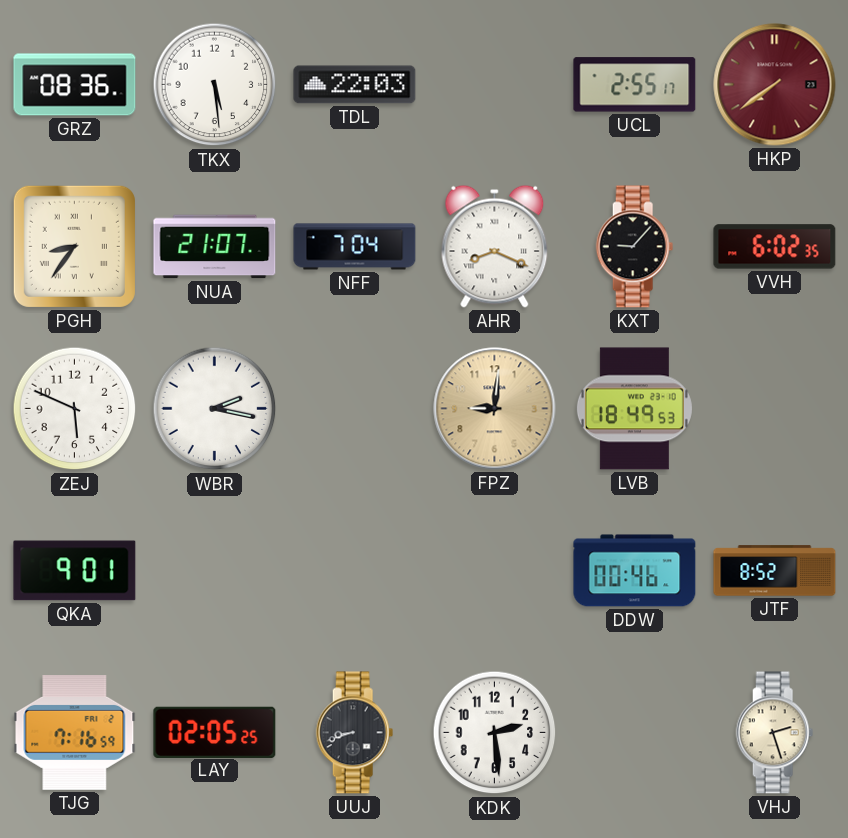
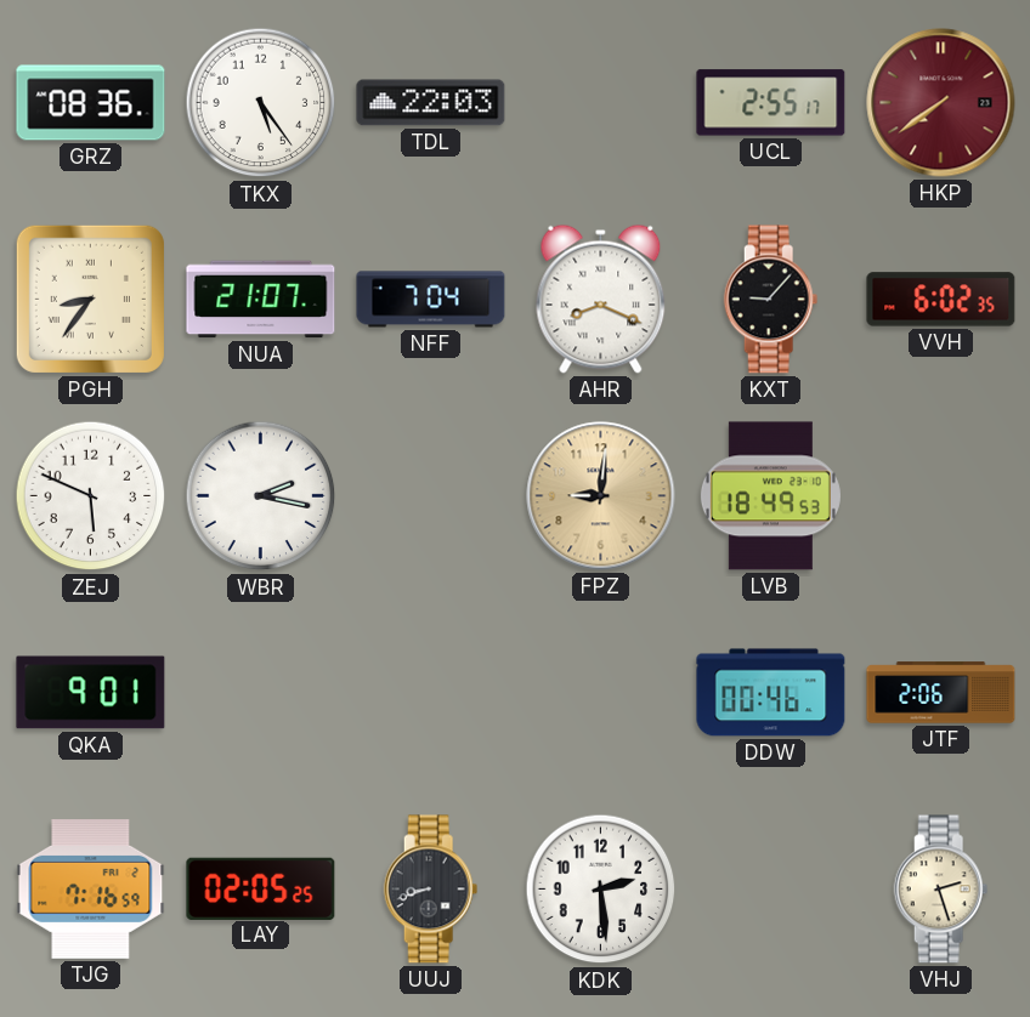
TKX: 5:29 -> 5:24 (261, 103)
JTF: 8:52 -> 2:06 (941, 693)
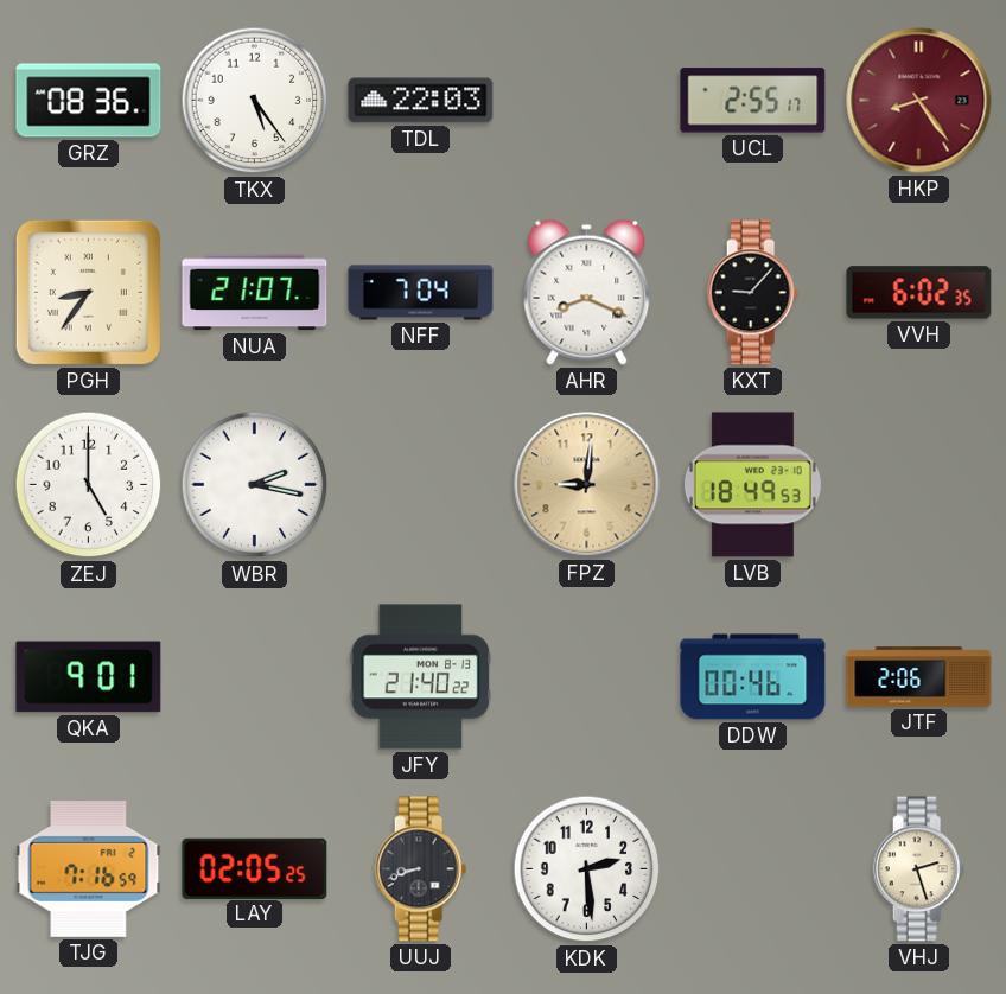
HKP: 7:39 -> 8:24 (919, 101)
ZEJ: 5:49 -> 5:00 (89, 485)
JFY: none -> 21:40 (421, 677)
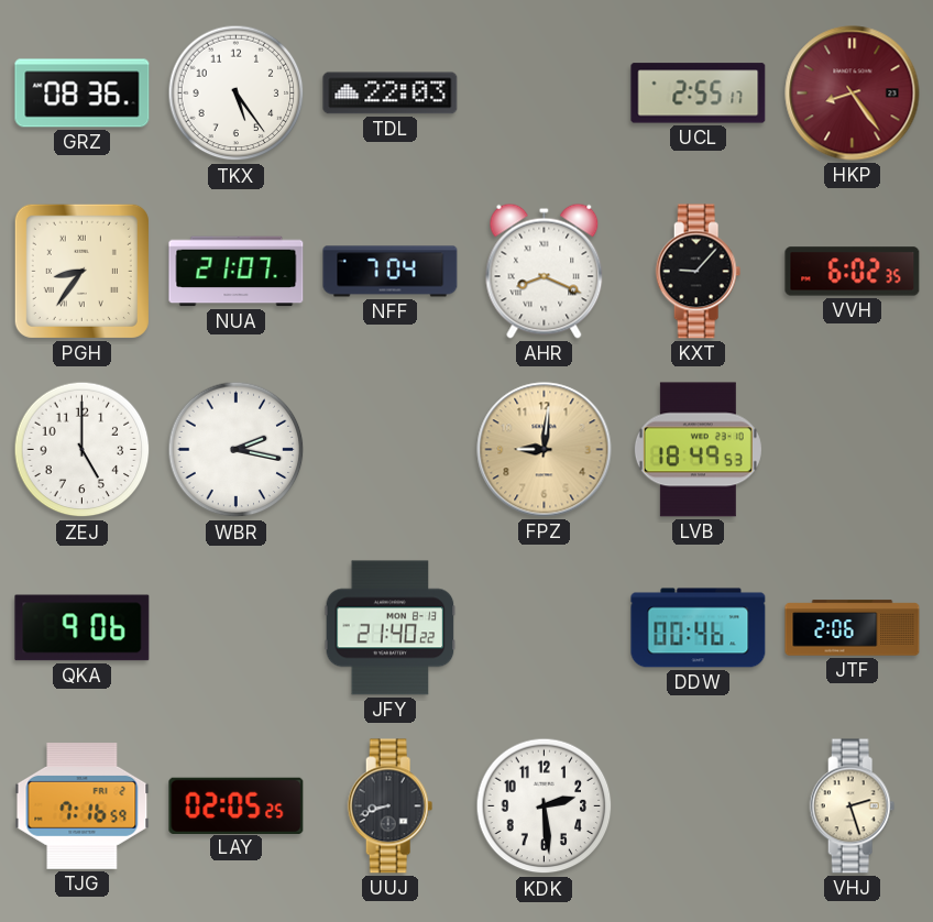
QKA: 9:01 -> 9:06 (83, 628)
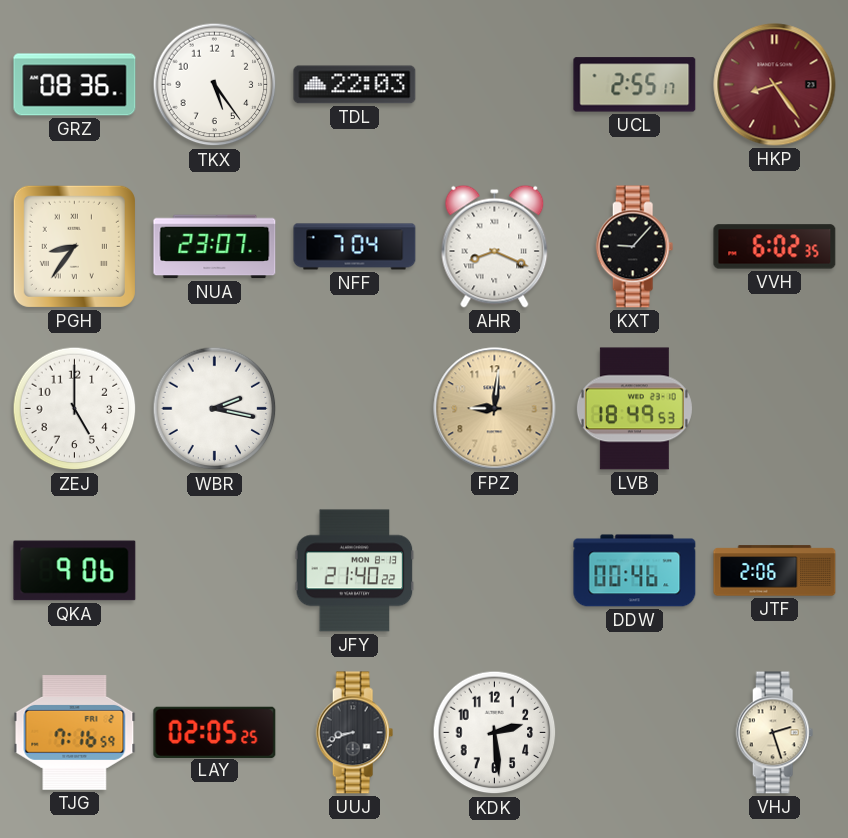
NUA: 21:07 -> 23:07 (215, 247)
